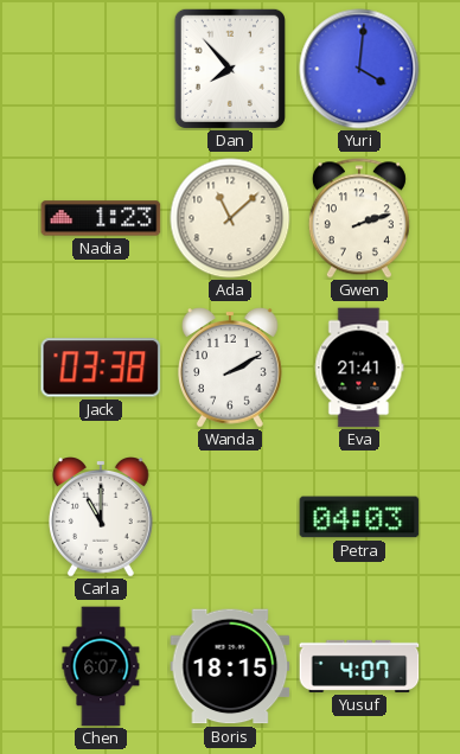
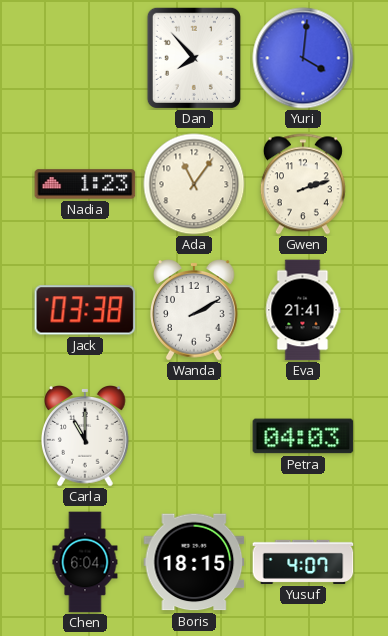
Ada: 11:08 -> 11:06 (194, 184)
Chen: 6:07 -> 6:04 (85, 562)
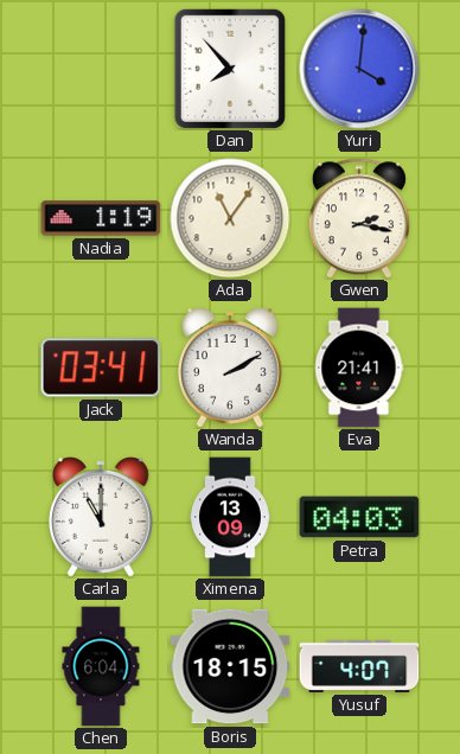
Nadia: 1:23 -> 1:19 (101, 218)
Gwen: 2:12 -> 2:17 (359, 218)
Jack: 03:38 -> 03:41 (101, 368)
Ximena: none -> 13:09 (230, 517)
